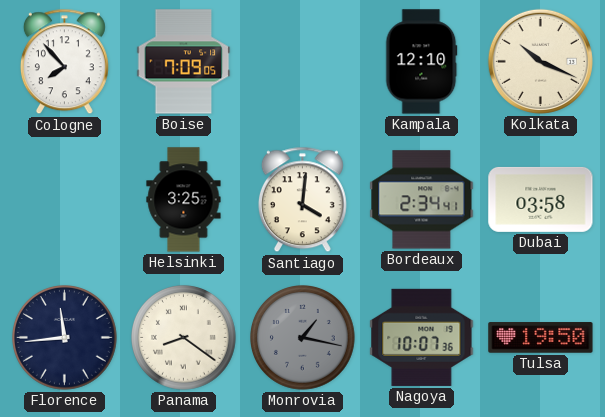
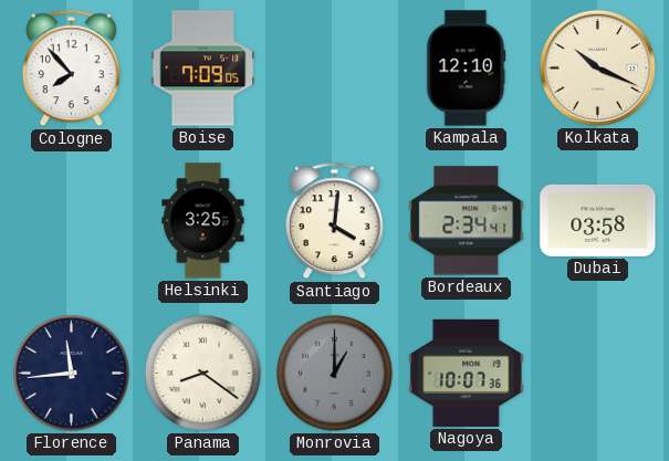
Monrovia: 1:17 -> 1:00 (335, 374)
Tulsa: 19:50 -> none (541, 338)
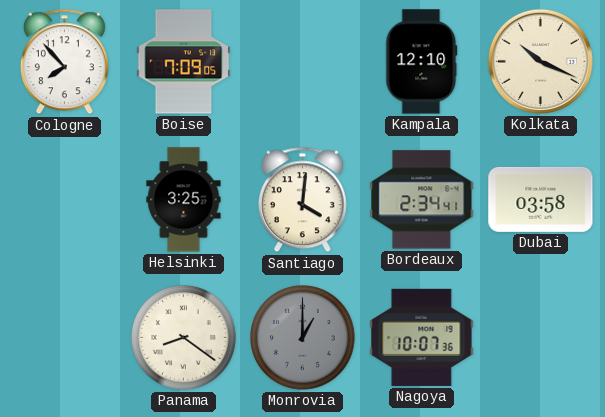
Florence: 11:44 -> none (72, 374)
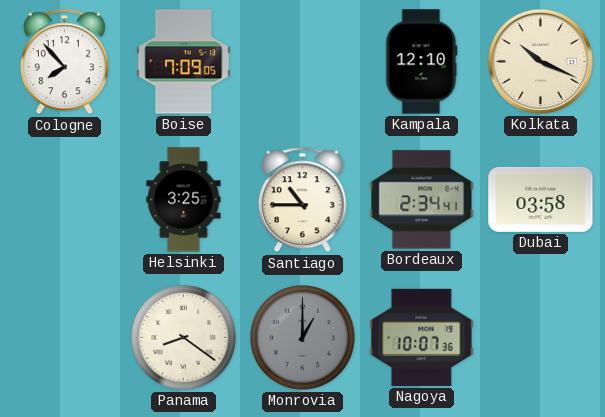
Santiago: 4:01 -> 10:45 (302, 200)
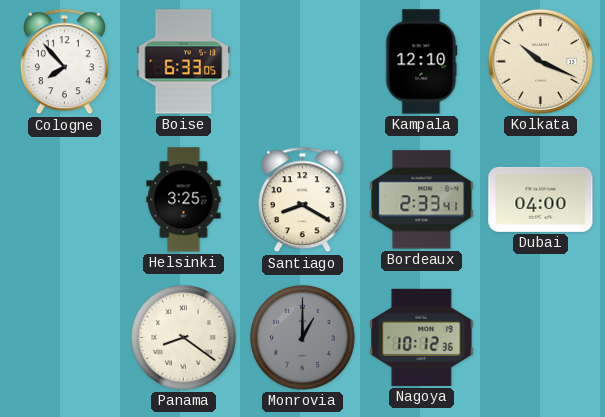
Boise: 7:09 -> 6:33 (184, 62)
Santiago: 10:45 -> 8:20 (302, 200)
Bordeaux: 2:34 -> 2:33 (422, 200)
Dubai: 03:58 -> 04:00 (541, 199)
Nagoya: 10:07 -> 10:12 (422, 337)
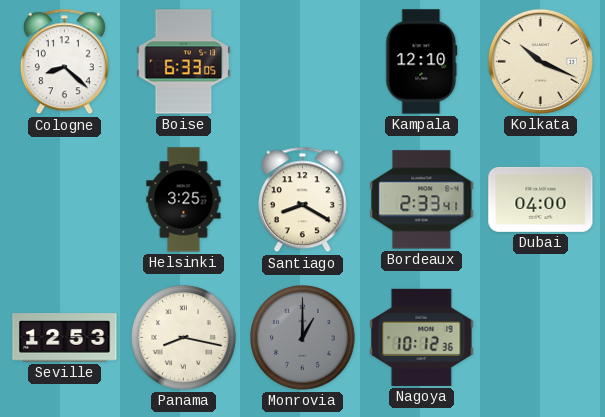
Cologne: 7:53 -> 8:22 (64, 62)
Seville: none -> 12:53 (65, 338)
Panama: 8:21 -> 8:17 (184, 338)
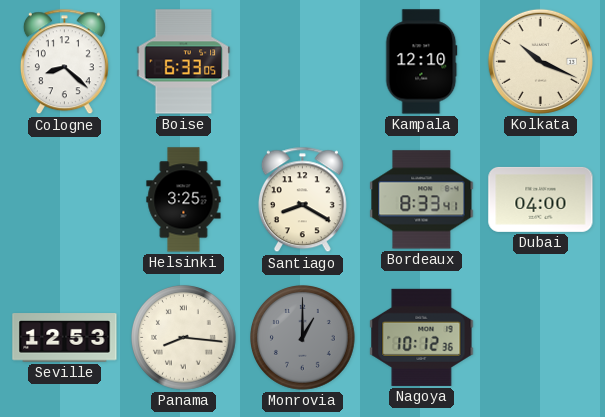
Bordeaux: 2:33 -> 8:33 (422, 200)
Panama: 8:17 -> 8:16 (184, 338)
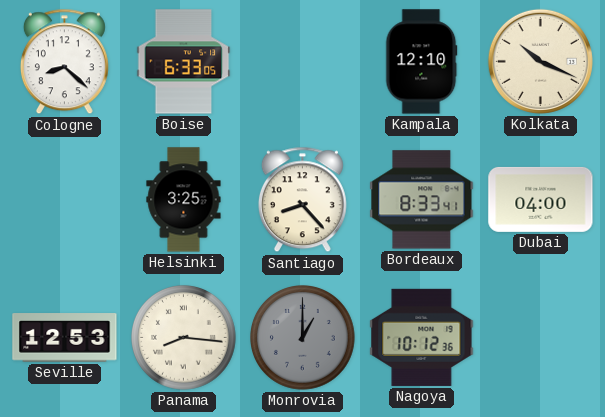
Santiago: 8:20 -> 8:23 (302, 200)
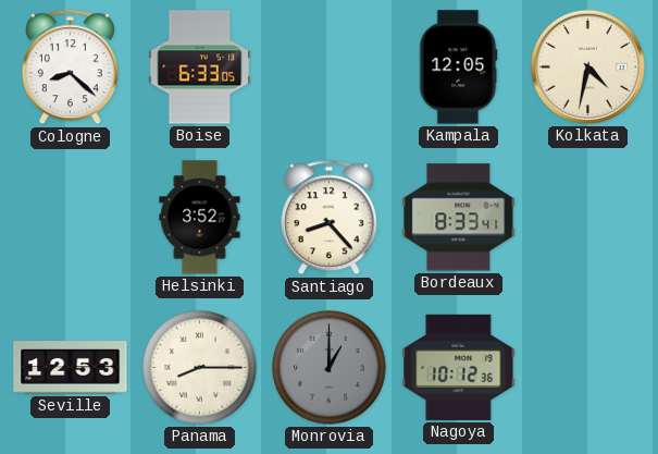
Kampala: 12:10 -> 12:05 (458, 68)
Kolkata: 10:19 -> 4:32 (587, 66)
Helsinki: 3:25 -> 3:52 (200, 218)
Dubai: 04:00 -> none (541, 199)
Panama: 8:16 -> 8:15 (200, 368)
